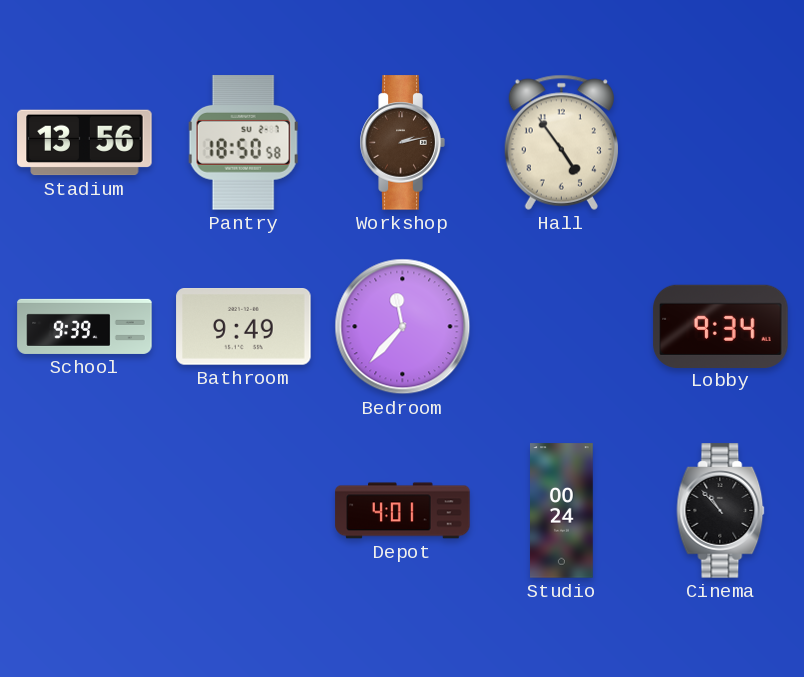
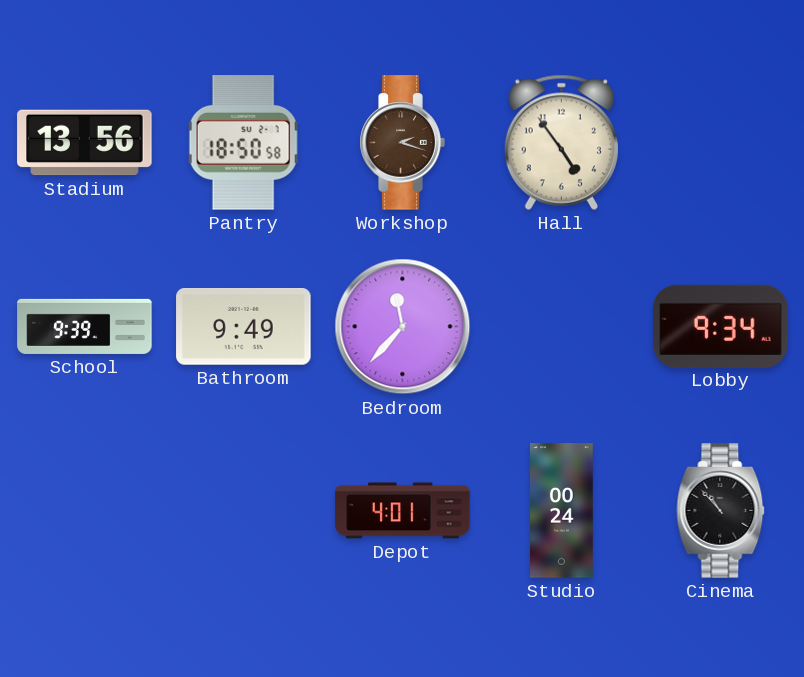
Workshop: 2:13 -> 2:18 (402, 143)
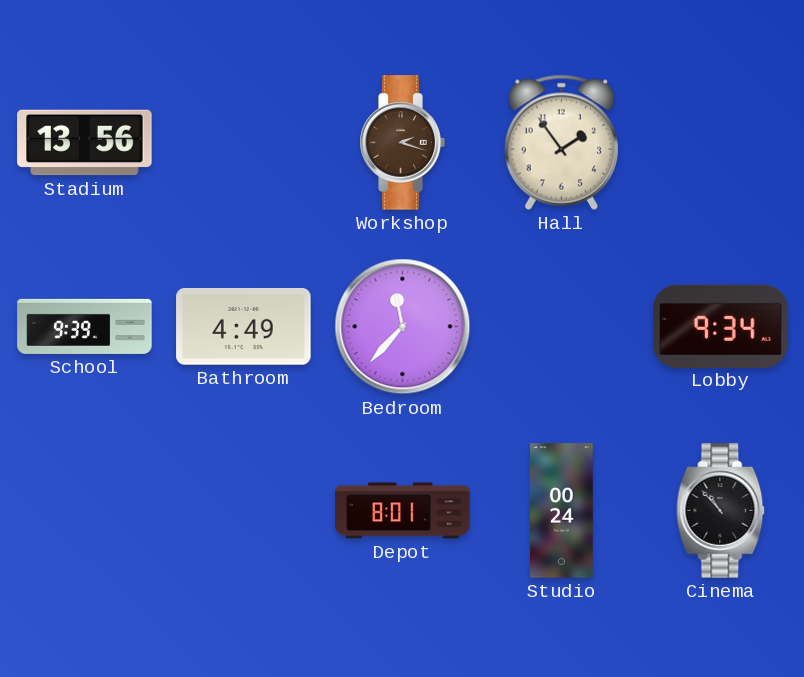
Pantry: 18:50 -> none (243, 143)
Hall: 4:54 -> 1:54 (561, 142)
Bathroom: 9:49 -> 4:49 (244, 327)
Depot: 4:01 -> 8:01 (403, 511)
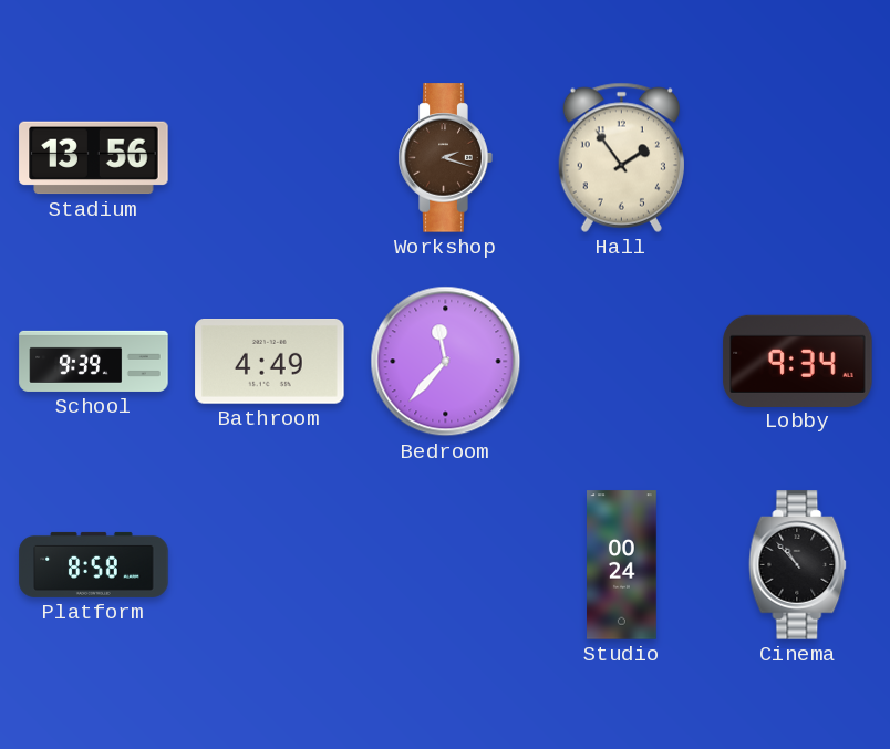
Platform: none -> 8:58 (94, 564)
Depot: 8:01 -> none (403, 511)
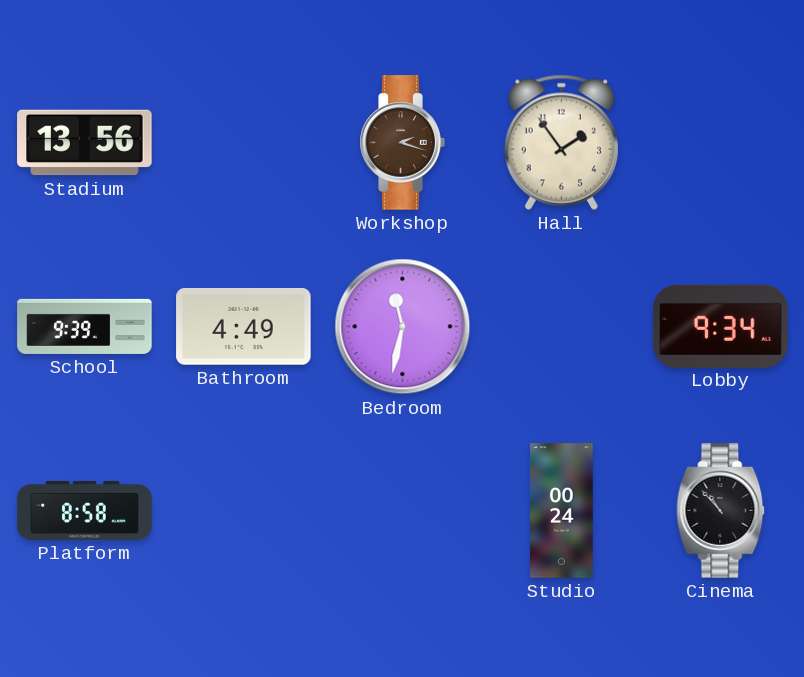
Bedroom: 11:37 -> 11:32 (403, 327)
